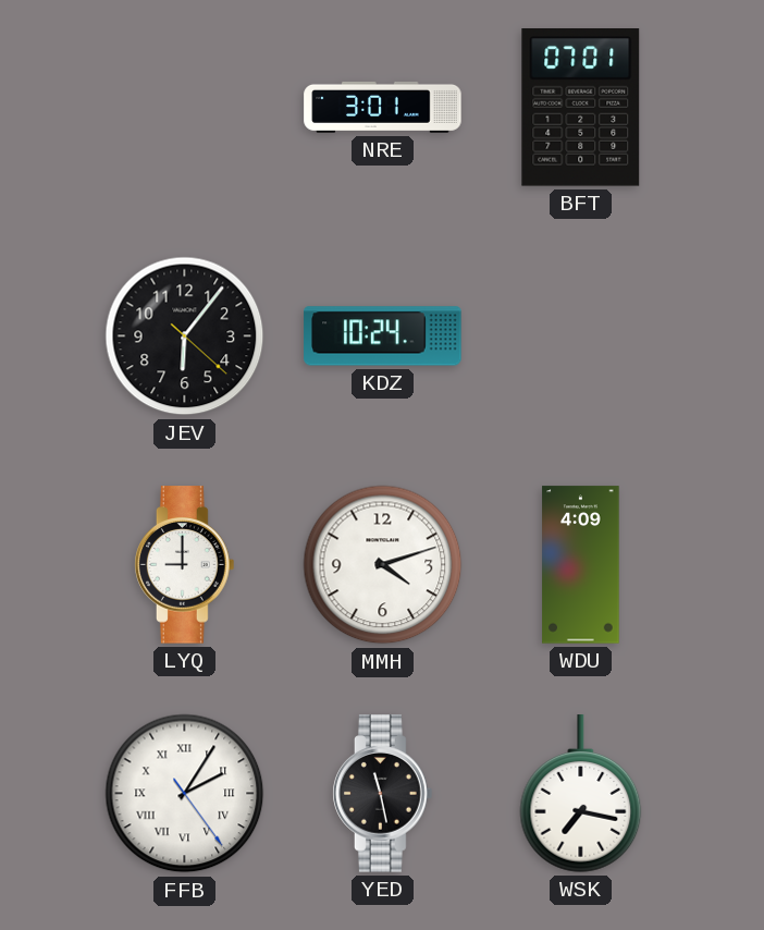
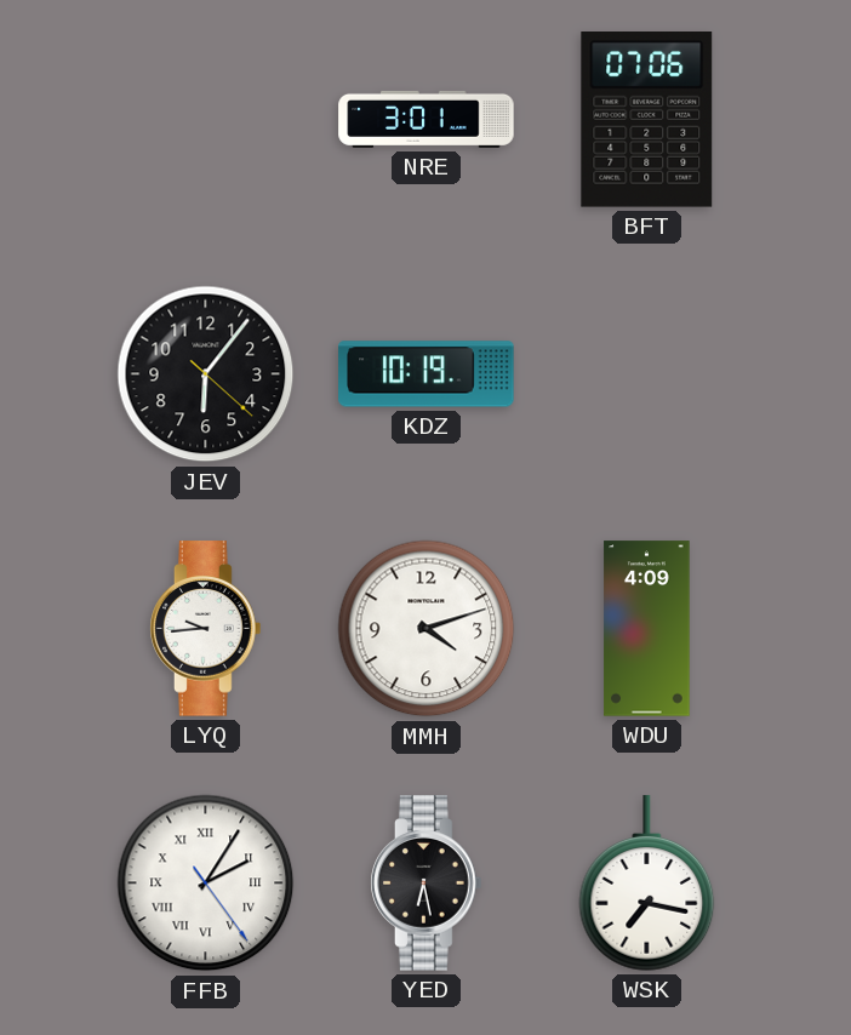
BFT: 07:01 -> 07:06 (647, 120)
KDZ: 10:24 -> 10:19 (427, 374)
LYQ: 9:00 -> 9:44 (206, 629)
YED: 11:28 -> 6:28 (427, 884)
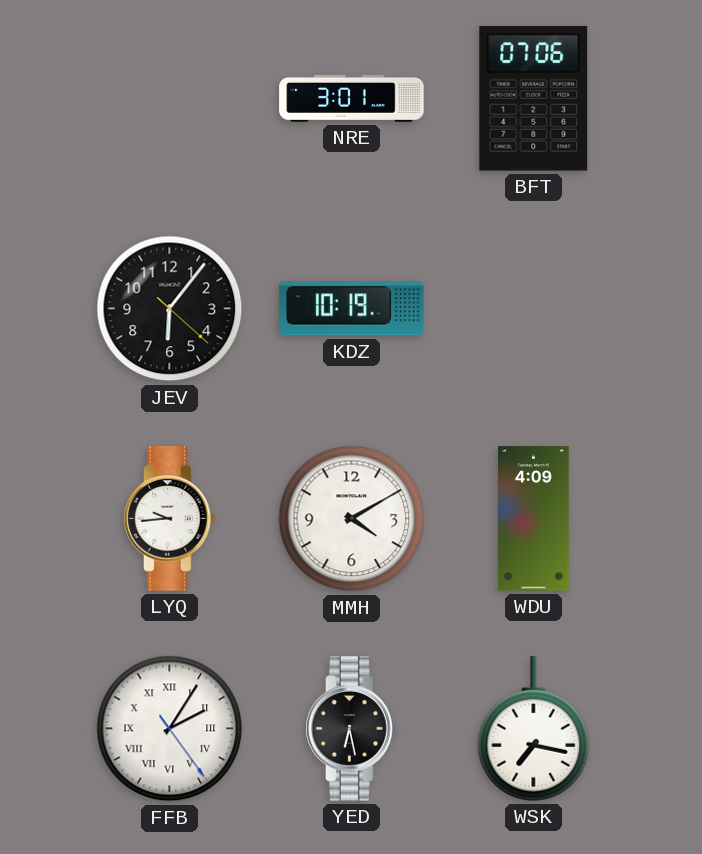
MMH: 4:12 -> 4:10 (352, 519)
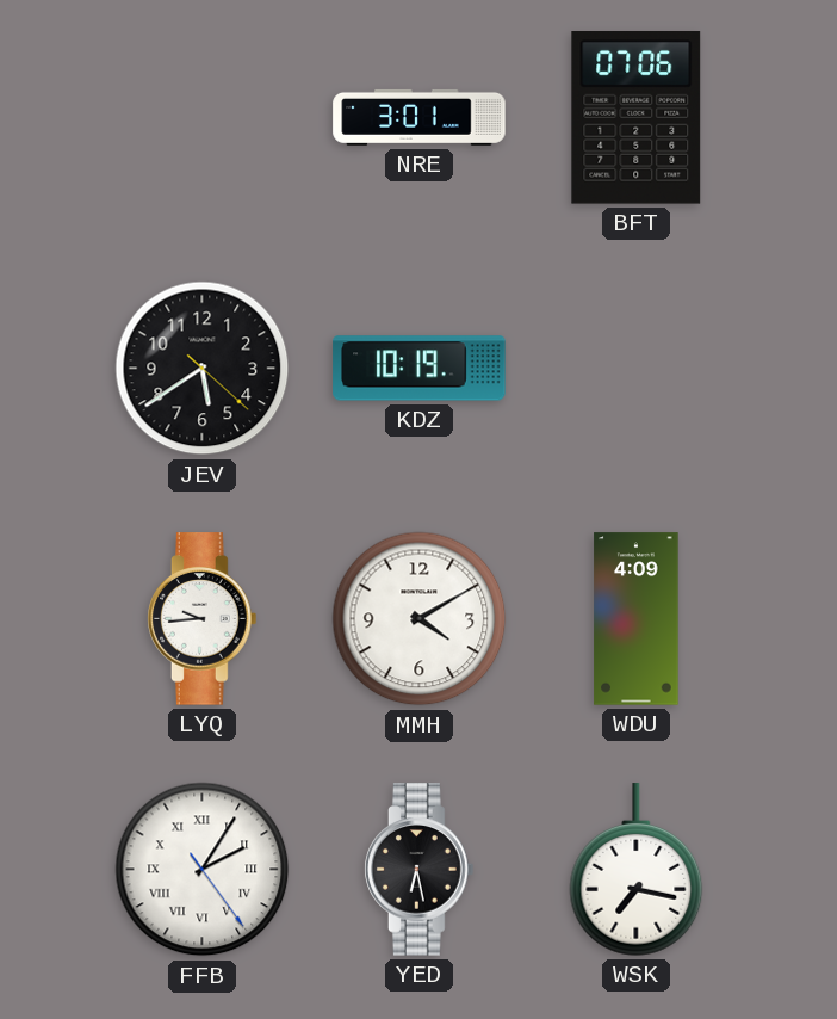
JEV: 6:06 -> 5:39 (203, 369)
